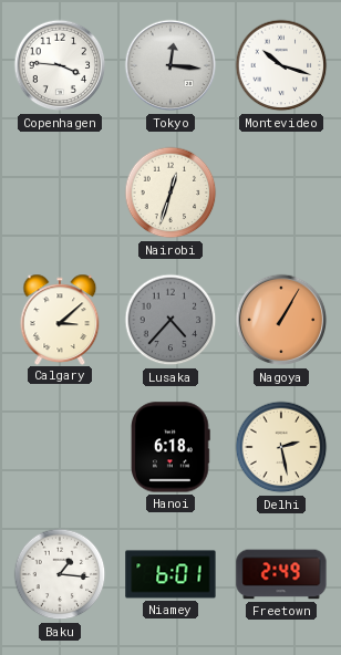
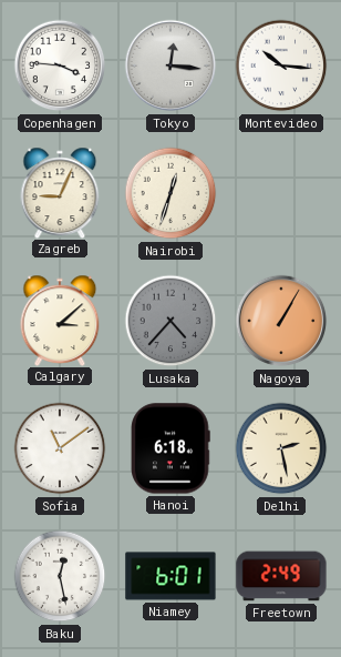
Montevideo: 10:18 -> 10:16 (281, 65)
Zagreb: none -> 9:04 (60, 192)
Sofia: none -> 11:09 (60, 448)
Baku: 1:16 -> 12:28 (60, 576)
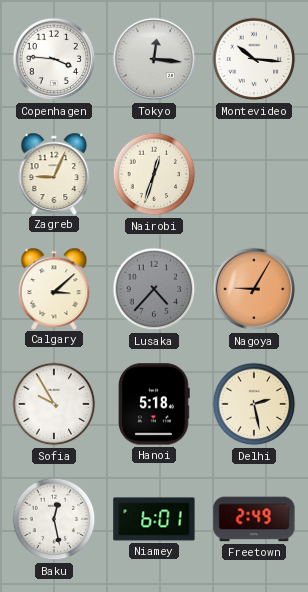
Nagoya: 1:05 -> 9:05 (254, 289)
Sofia: 11:09 -> 9:55 (54, 404)
Hanoi: 6:18 -> 5:18 (154, 404)
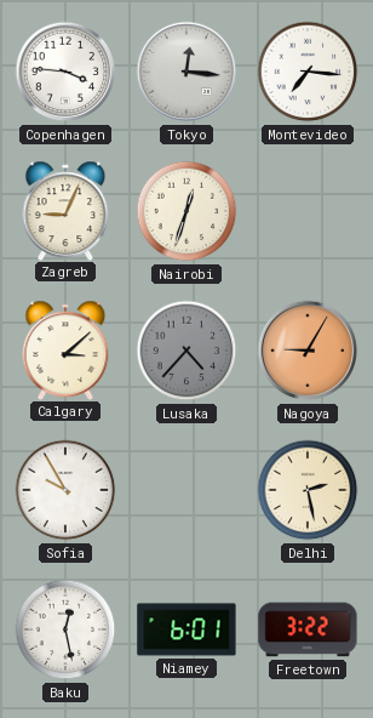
Montevideo: 10:16 -> 7:16 (308, 72)
Hanoi: 5:18 -> none (154, 404)
Freetown: 2:49 -> 3:22 (308, 629)
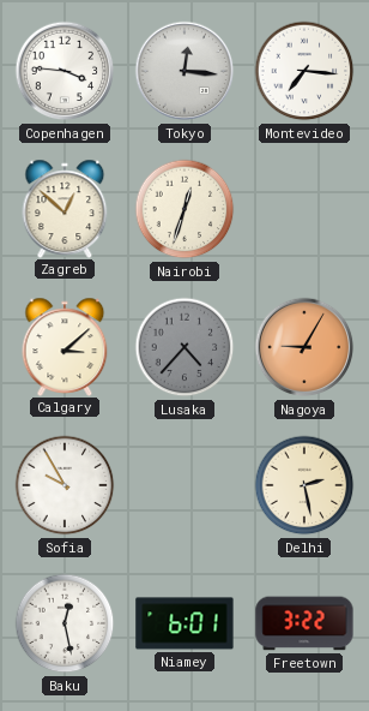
Zagreb: 9:04 -> 12:52 (65, 208)
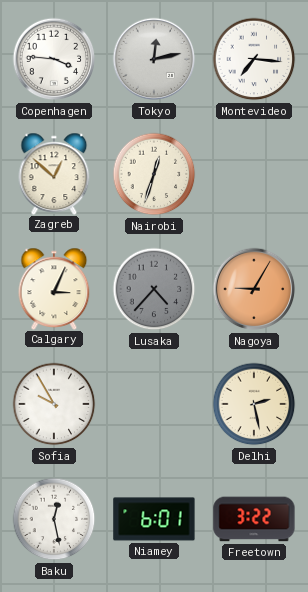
Tokyo: 12:16 -> 12:13 (154, 59)
Calgary: 3:08 -> 3:04 (54, 288)
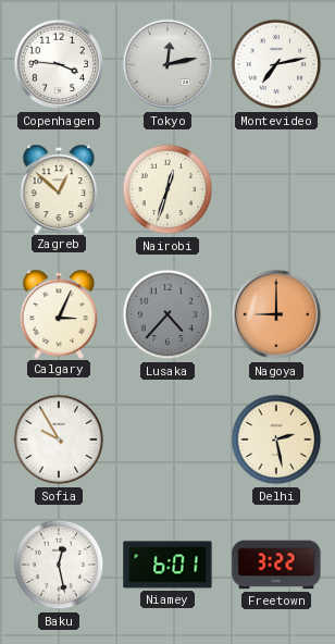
Montevideo: 7:16 -> 7:13 (276, 64)
Nagoya: 9:05 -> 9:00 (276, 314)
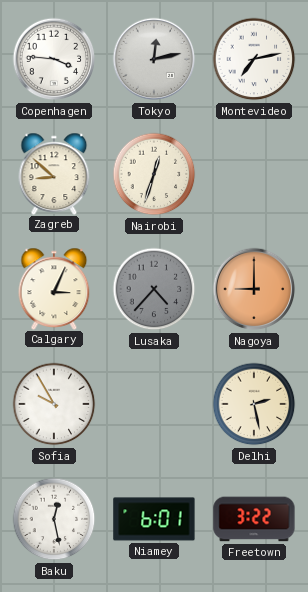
Zagreb: 12:52 -> 8:52 (54, 173)
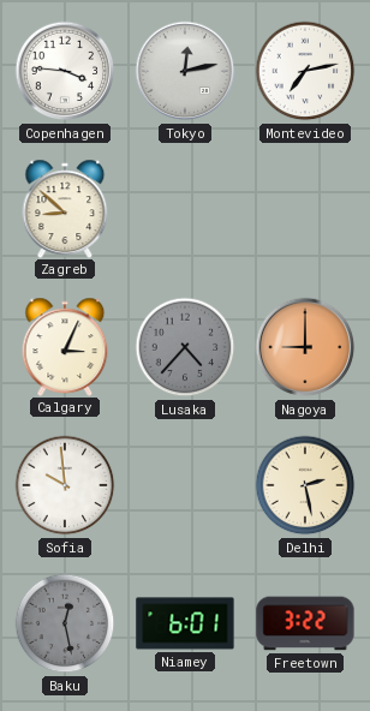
Nairobi: 12:33 -> none (154, 174)
Sofia: 9:55 -> 9:59 (65, 485)
Baku dial: white -> grey (65, 623)
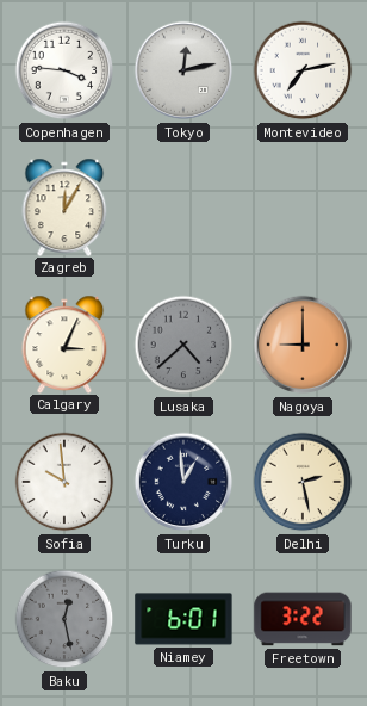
Zagreb: 8:52 -> 12:05 (64, 206)
Lusaka: 4:37 -> 4:38 (183, 345)
Turku: none -> 12:59 (183, 482)
